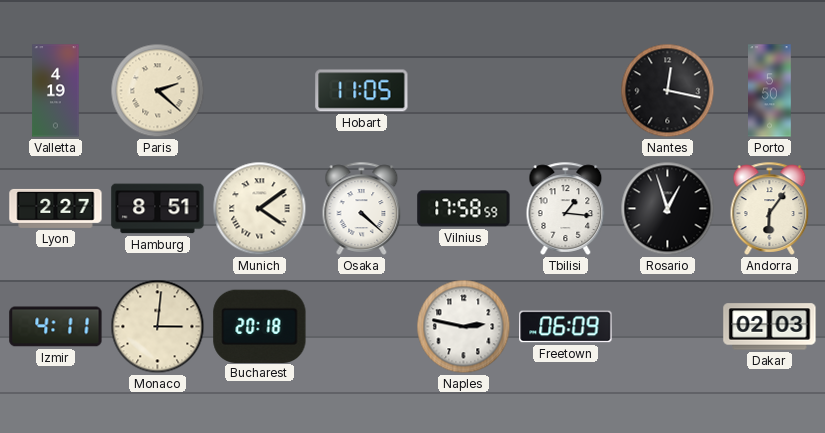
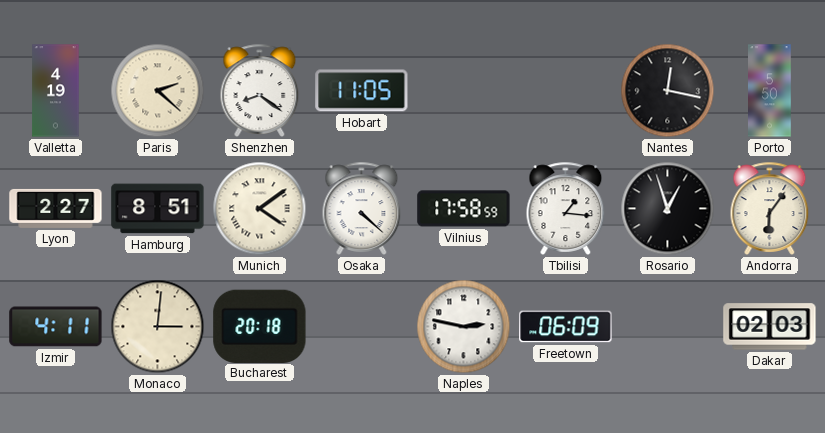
Shenzhen: none -> 8:21 (260, 90)
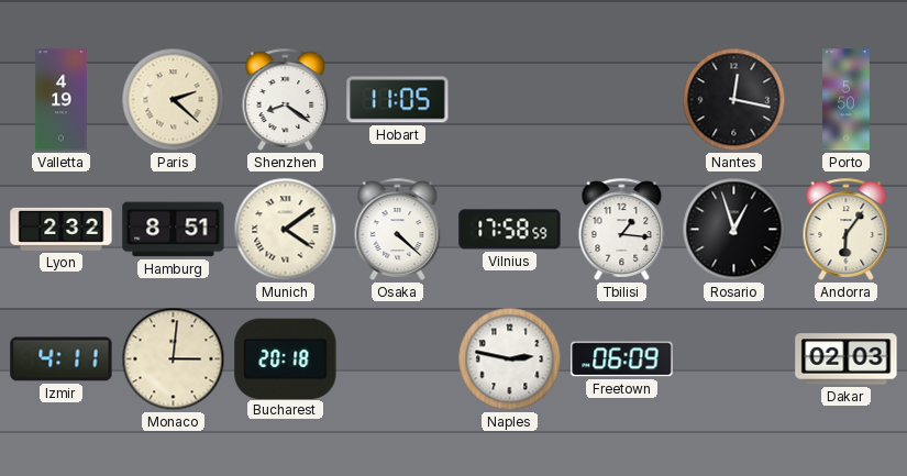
Lyon: 2:27 -> 2:32 (62, 229)
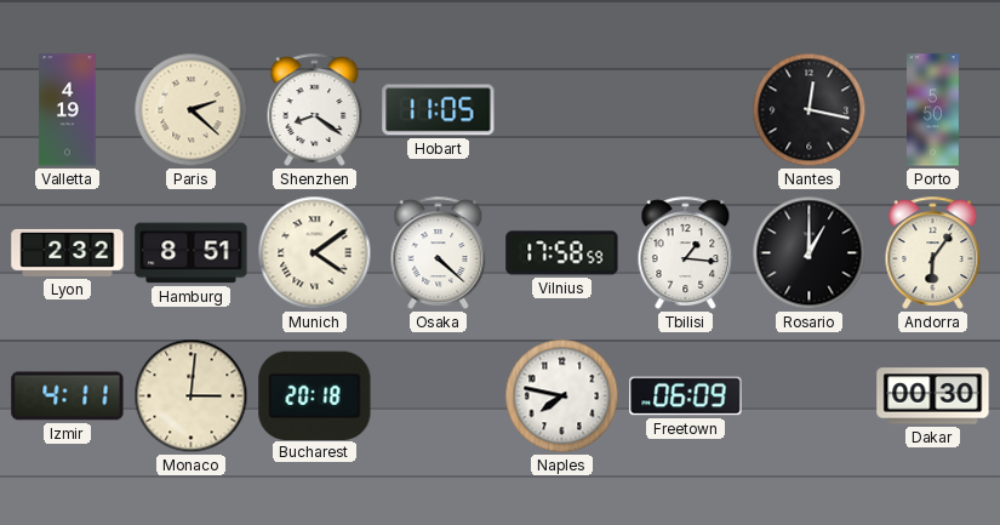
Rosario: 12:57 -> 1:00 (810, 253)
Naples: 2:47 -> 7:47 (562, 396)
Dakar: 02:03 -> 00:30 (933, 396)
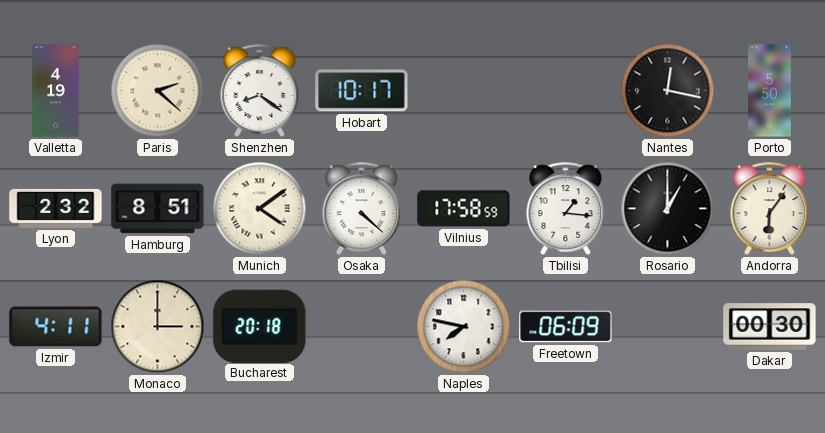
Hobart: 11:05 -> 10:17 (362, 91)
Monaco: 3:01 -> 3:00 (158, 327)
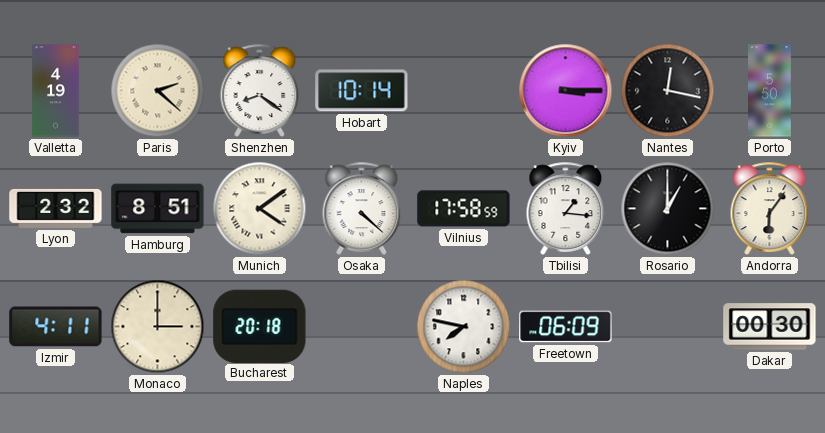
Hobart: 10:17 -> 10:14 (362, 91)
Kyiv: none -> 3:15 (566, 91)
